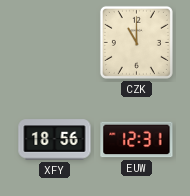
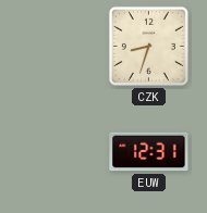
CZK: 11:00 -> 8:33 (148, 46)
XFY: 18:56 -> none (55, 140)
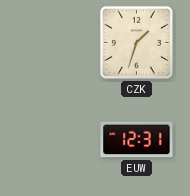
CZK: 8:33 -> 1:33 (136, 42)
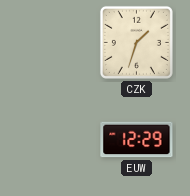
EUW: 12:31 -> 12:29 (137, 140)
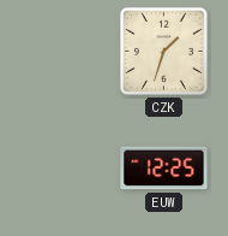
EUW: 12:29 -> 12:25 (164, 169)
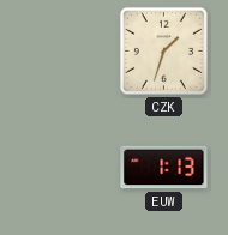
EUW: 12:25 -> 1:13 (164, 168)
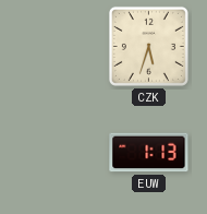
CZK: 1:33 -> 5:33 (148, 46)
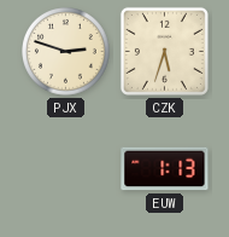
PJX: none -> 2:48 (66, 52)
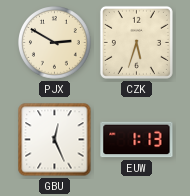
PJX: 2:48 -> 2:50 (55, 43)
GBU: none -> 12:26 (55, 140)
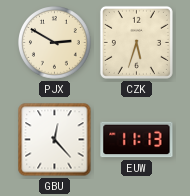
GBU: 12:26 -> 12:23 (55, 140)
EUW: 1:13 -> 11:13 (137, 140)
